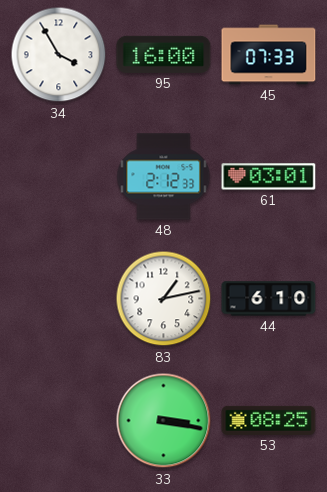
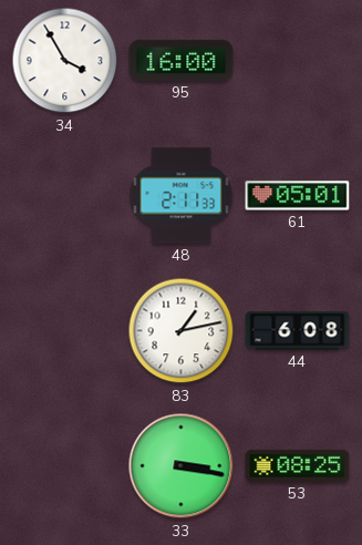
45: 07:33 -> none (269, 55)
48: 2:12 -> 2:11 (182, 196)
61: 03:01 -> 05:01 (298, 196)
44: 6:10 -> 6:08 (298, 331)
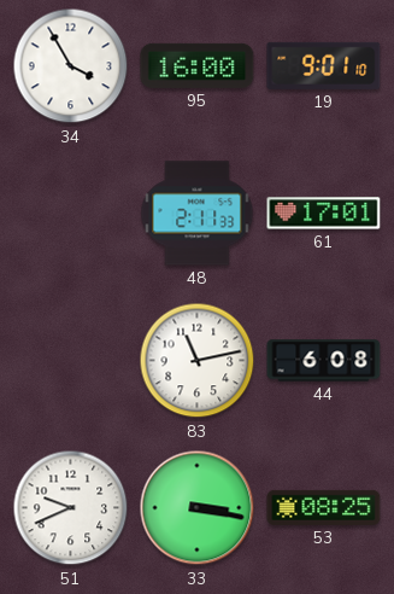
19: none -> 9:01 (324, 65)
61: 05:01 -> 17:01 (324, 214)
83: 1:13 -> 11:13 (198, 361)
51: none -> 9:41 (71, 508)
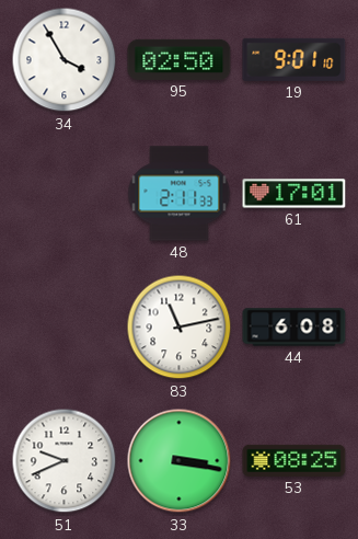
95: 16:00 -> 02:50 (180, 59)
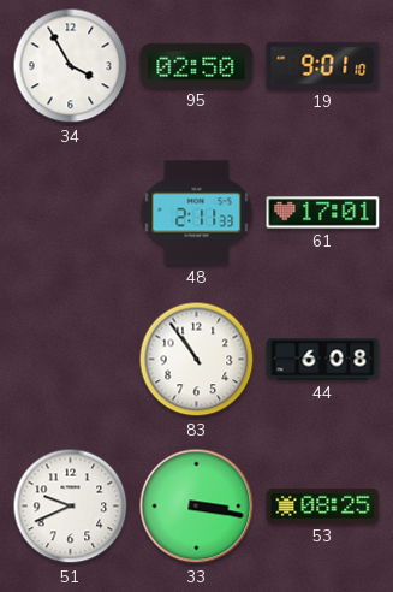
83: 11:13 -> 10:54 (197, 360)
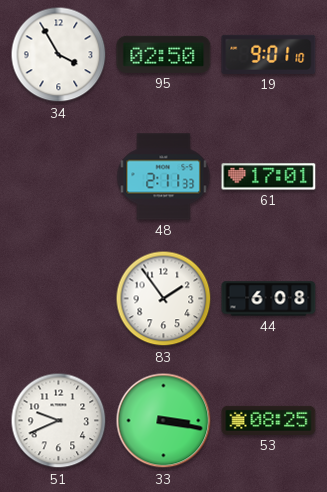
83: 10:54 -> 1:54 (164, 299)
